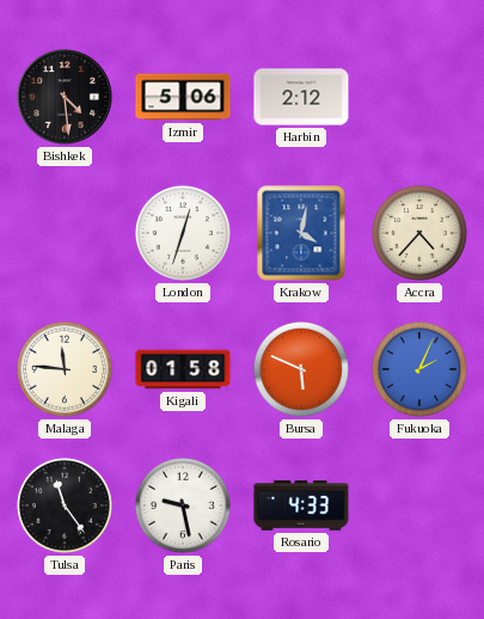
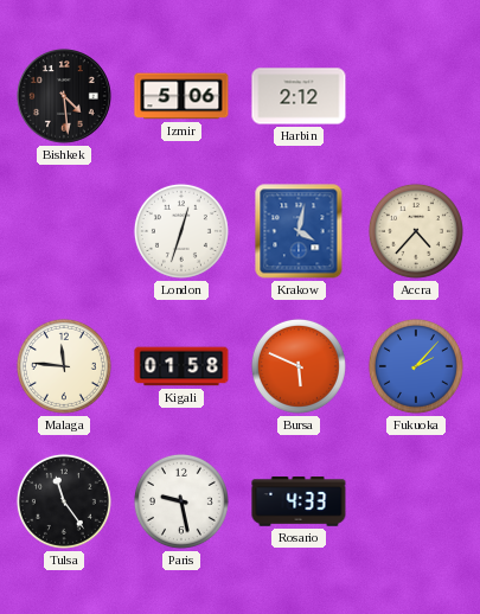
Fukuoka: 2:04 -> 2:07 (416, 366)
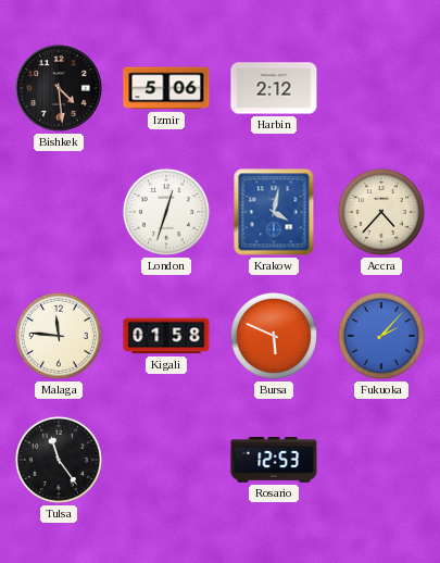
Paris: 9:28 -> none (181, 501)
Rosario: 4:33 -> 12:53 (274, 460)
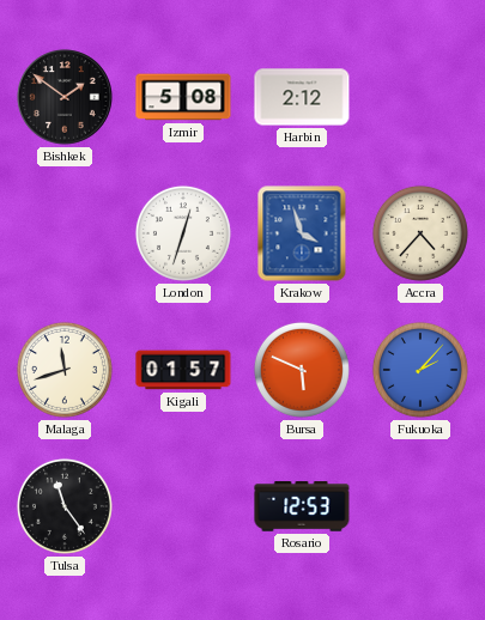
Bishkek: 4:29 -> 1:51 (65, 97)
Izmir: 5:06 -> 5:08 (183, 97)
Krakow: 4:02 -> 3:57 (302, 233)
Malaga: 11:46 -> 11:42 (65, 370)
Kigali: 01:58 -> 01:57 (183, 370)
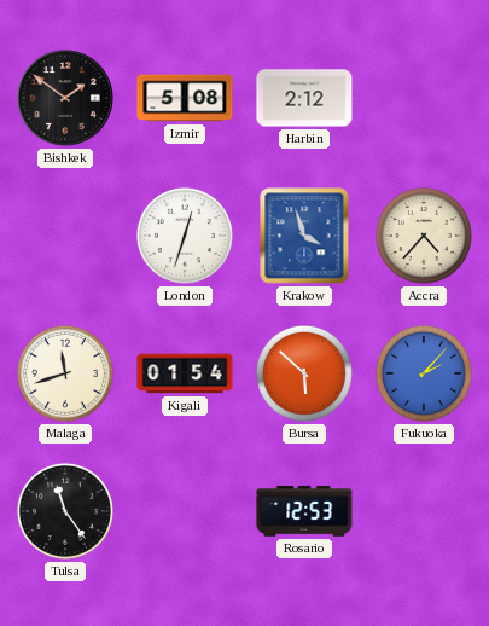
Kigali: 01:57 -> 01:54 (185, 373)
Bursa: 5:49 -> 5:52 (304, 373)
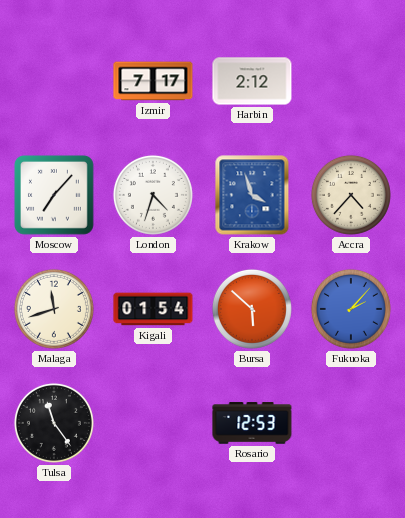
Bishkek: 1:51 -> none (65, 98)
Izmir: 5:08 -> 7:17 (153, 81)
Moscow: none -> 7:07 (55, 196)
London: 12:33 -> 4:33 (153, 195)
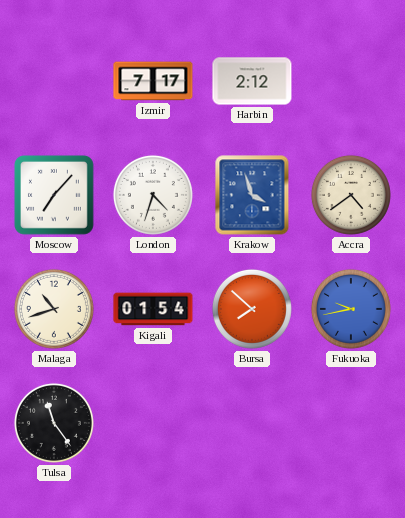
Accra: 4:37 -> 4:39 (351, 195)
Malaga: 11:42 -> 10:42 (54, 309)
Bursa: 5:52 -> 7:52 (252, 309)
Fukuoka: 2:07 -> 9:43 (351, 309)
Rosario: 12:53 -> none (252, 423)
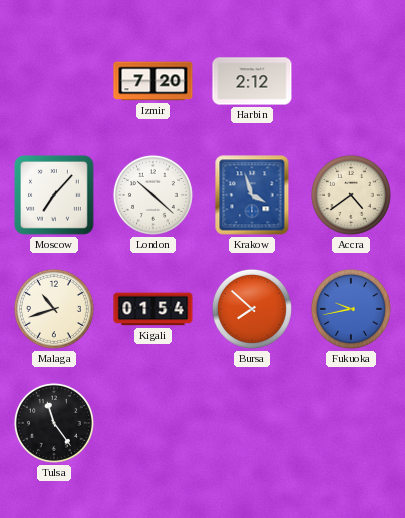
Izmir: 7:17 -> 7:20 (153, 81)
London: 4:33 -> 10:22 (153, 195)
